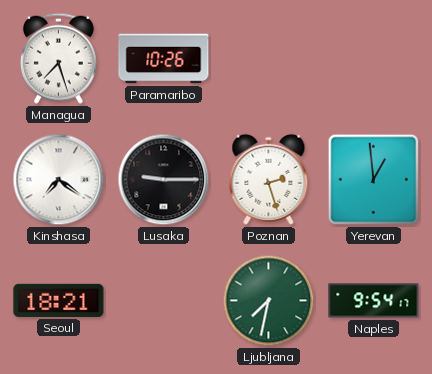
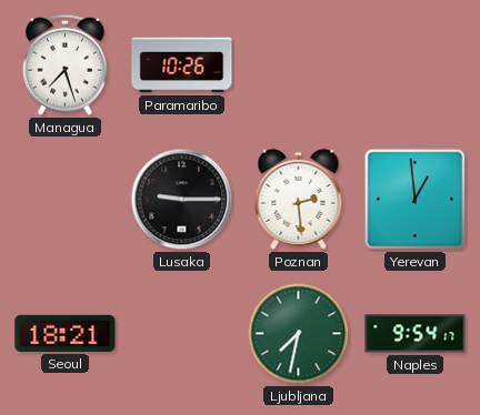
Kinshasa: 7:21 -> none (59, 180)
Poznan: 2:27 -> 2:29 (299, 199)
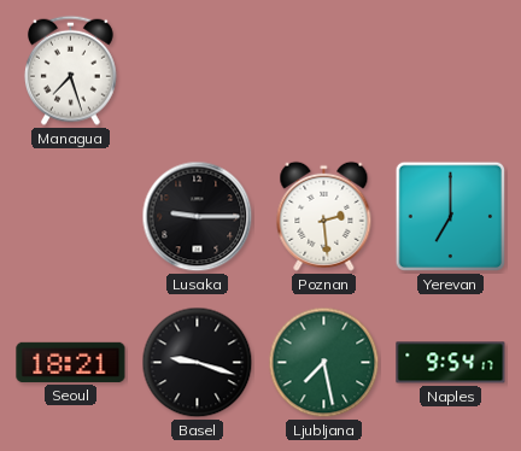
Paramaribo: 10:26 -> none (182, 65)
Yerevan: 12:59 -> 7:00 (451, 217)
Basel: none -> 9:18 (198, 363)
Ljubljana: 7:32 -> 7:28 (324, 363)
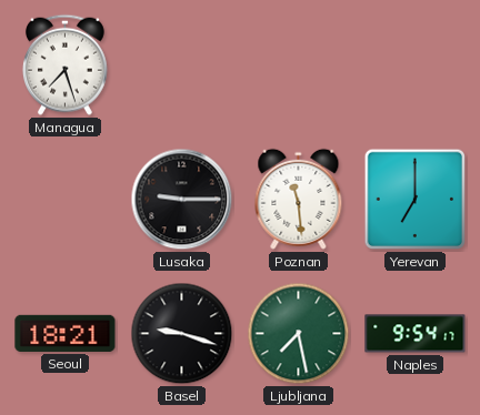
Poznan: 2:29 -> 11:29 (299, 199)
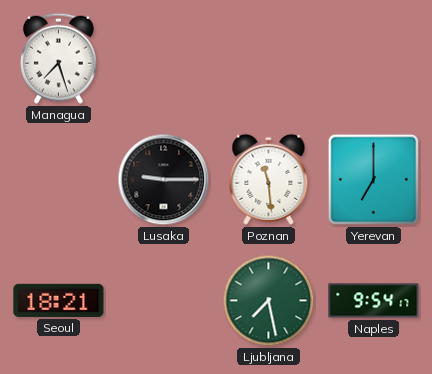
Basel: 9:18 -> none (182, 334)
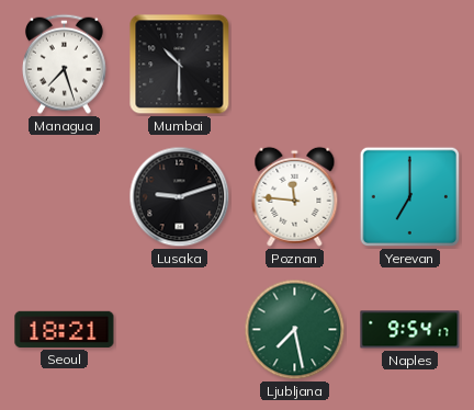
Mumbai: none -> 10:30 (180, 65)
Lusaka: 9:15 -> 9:12 (180, 197)
Poznan: 11:29 -> 11:46 (295, 196)
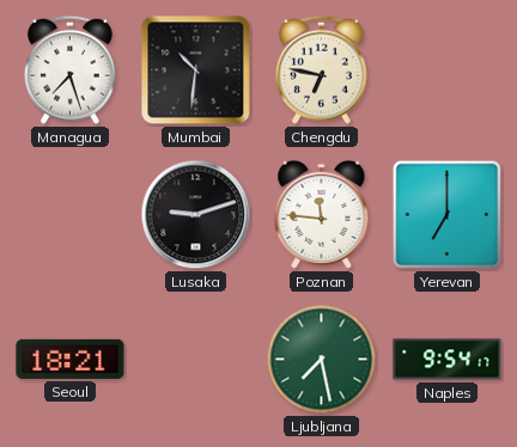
Mumbai: 10:30 -> 10:31 (196, 71)
Chengdu: none -> 6:47 (321, 69)
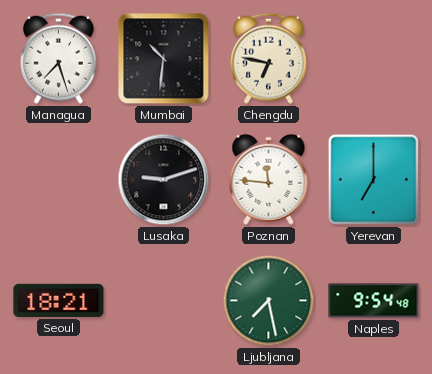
Naples: 9:54:17 -> 9:54:48 (374, 301)
